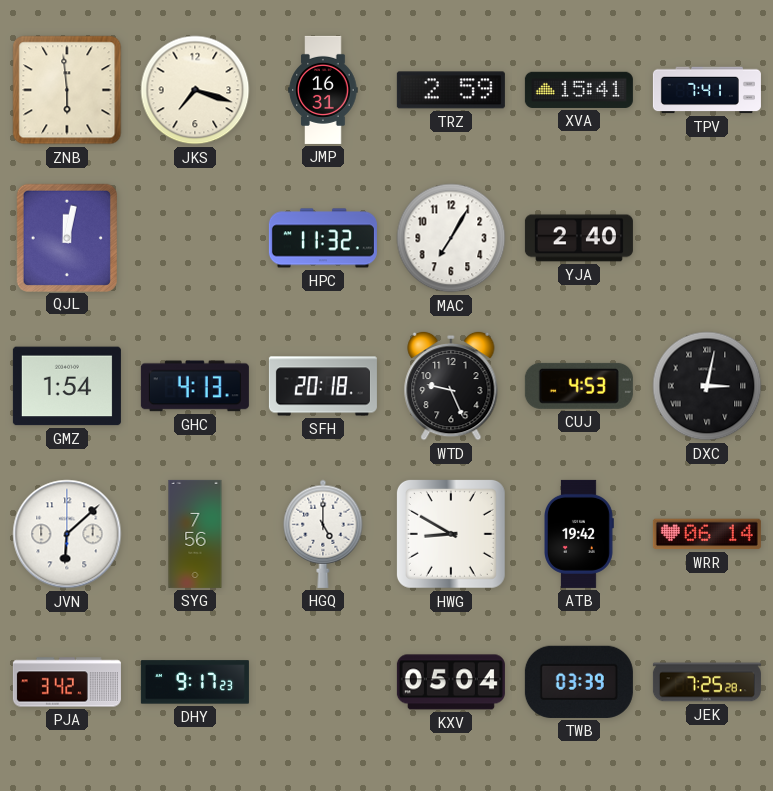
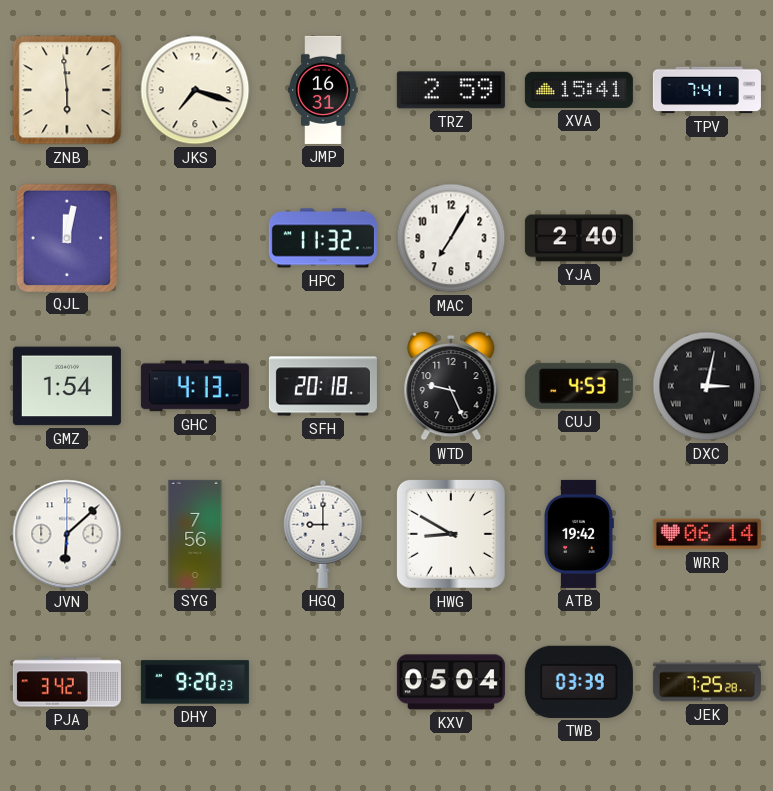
HGQ: 5:00 -> 9:00 (323, 534)
DHY: 9:17 -> 9:20 (195, 682)
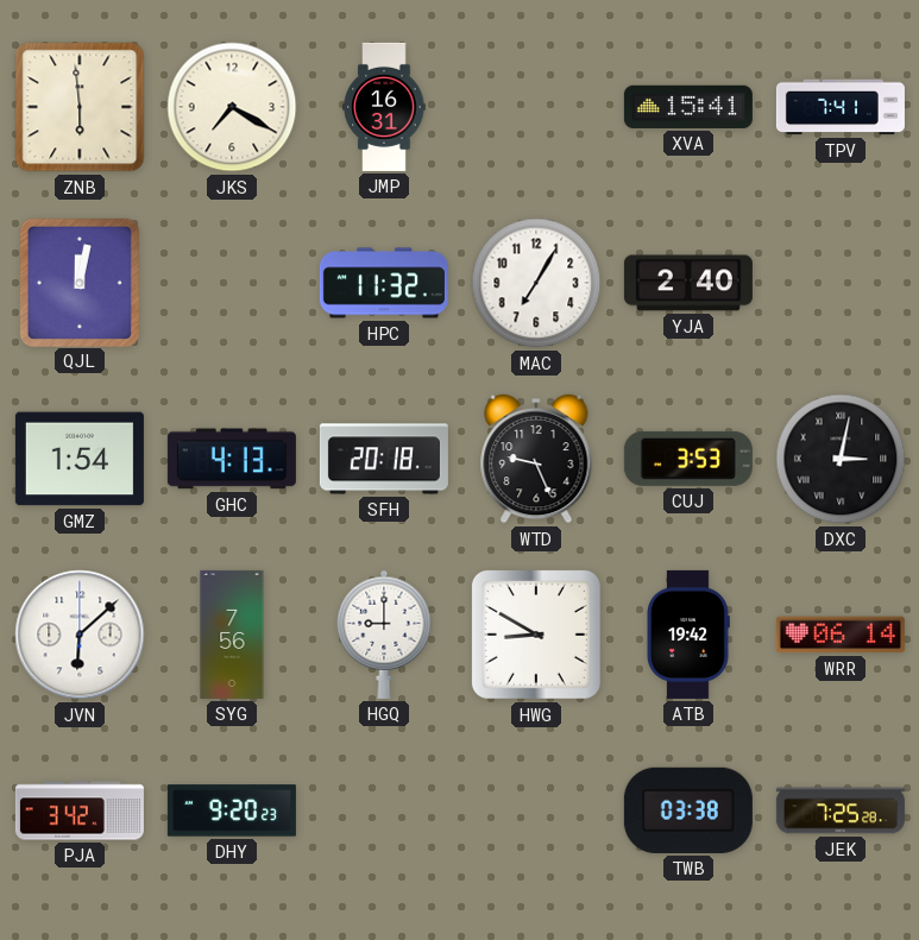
JKS: 7:18 -> 7:20 (232, 107)
TRZ: 2:59 -> none (451, 90)
CUJ: 4:53 -> 3:53 (688, 459)
KXV: 05:04 -> none (451, 682)
TWB: 03:39 -> 03:38 (688, 810)
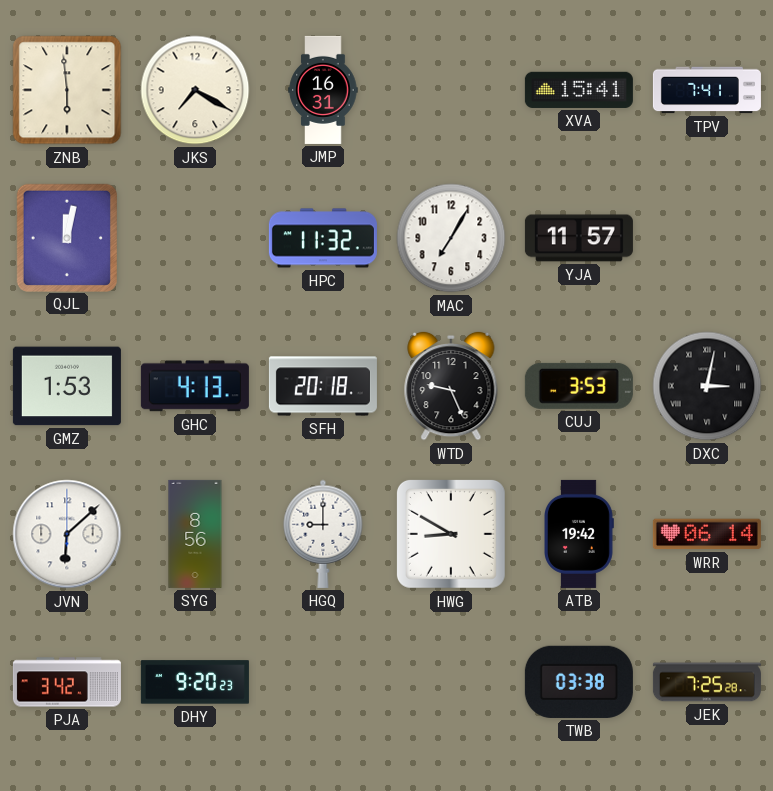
YJA: 2:40 -> 11:57 (579, 238)
GMZ: 1:54 -> 1:53 (67, 386)
SYG: 7:56 -> 8:56 (195, 534)
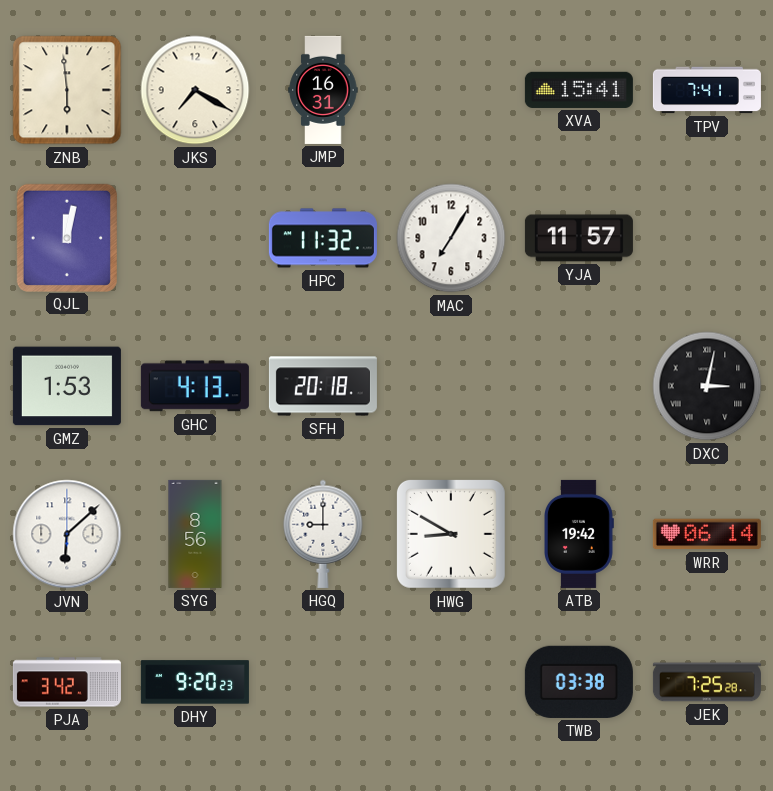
WTD: 9:26 -> none (451, 386)
CUJ: 3:53 -> none (579, 386)
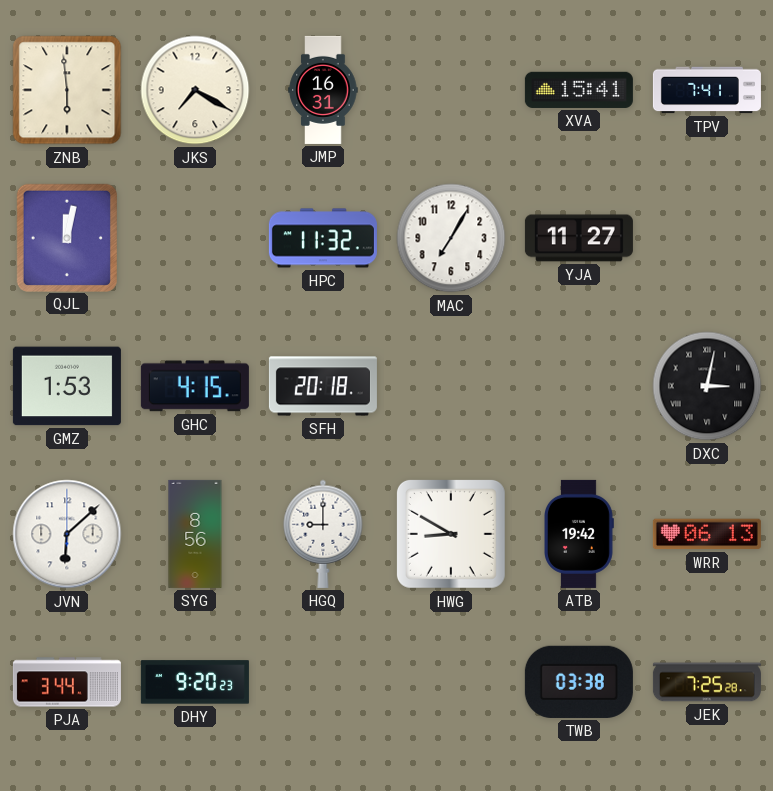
YJA: 11:57 -> 11:27 (579, 238)
GHC: 4:13 -> 4:15 (195, 386)
WRR: 06:14 -> 06:13 (707, 534)
PJA: 3:42 -> 3:44 (67, 682)
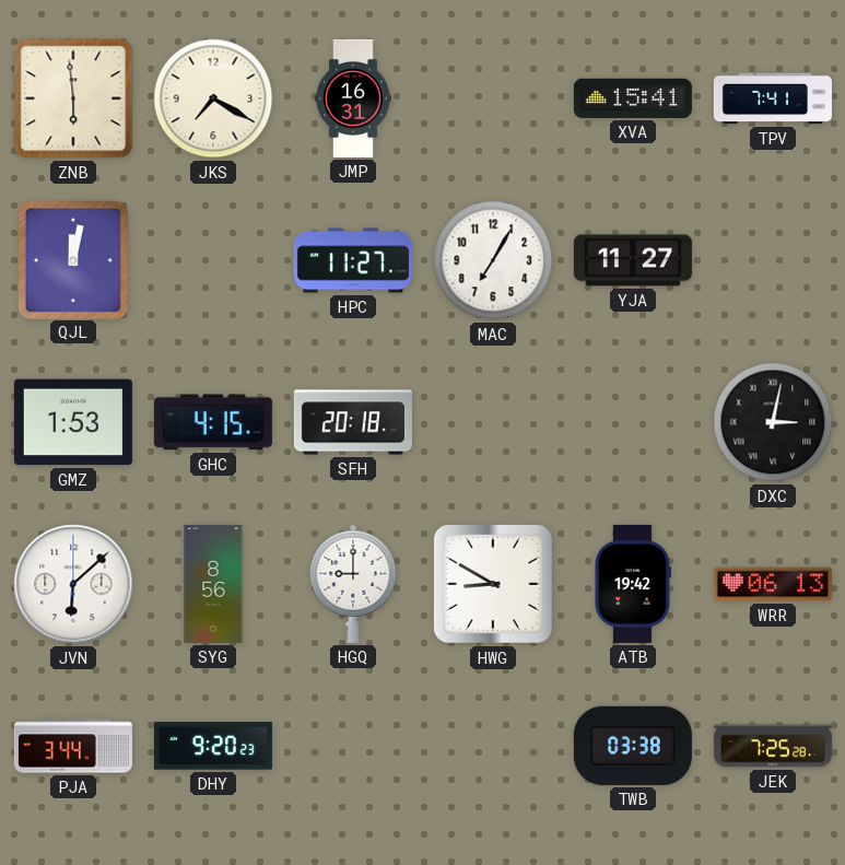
HPC: 11:32 -> 11:27 (353, 260)
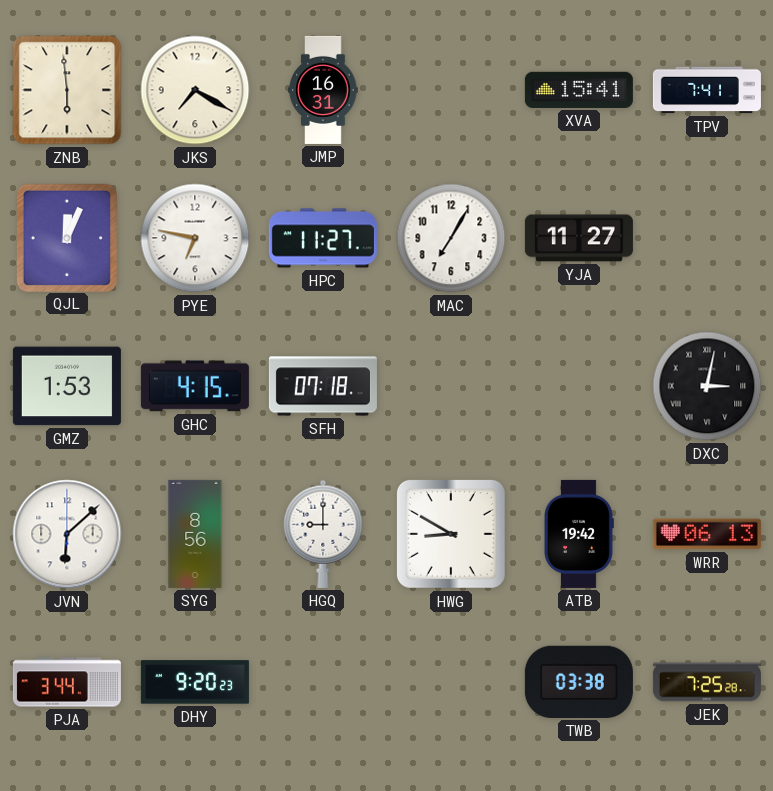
QJL: 12:02 -> 12:04 (66, 237)
PYE: none -> 6:47 (195, 238)
SFH: 20:18 -> 07:18 (323, 386)
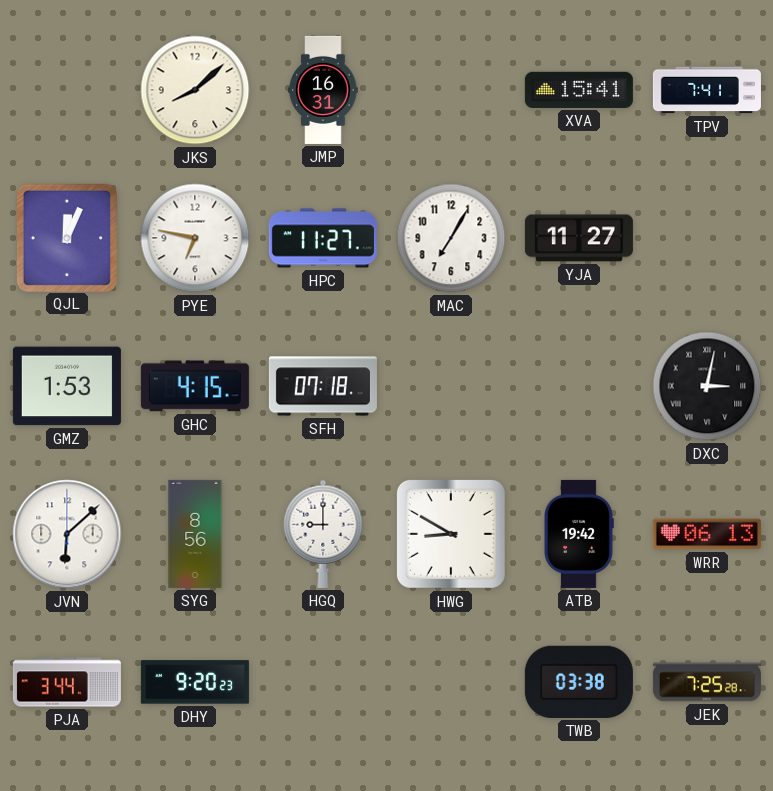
ZNB: 5:59 -> none (67, 90)
JKS: 7:20 -> 8:08 (195, 90)
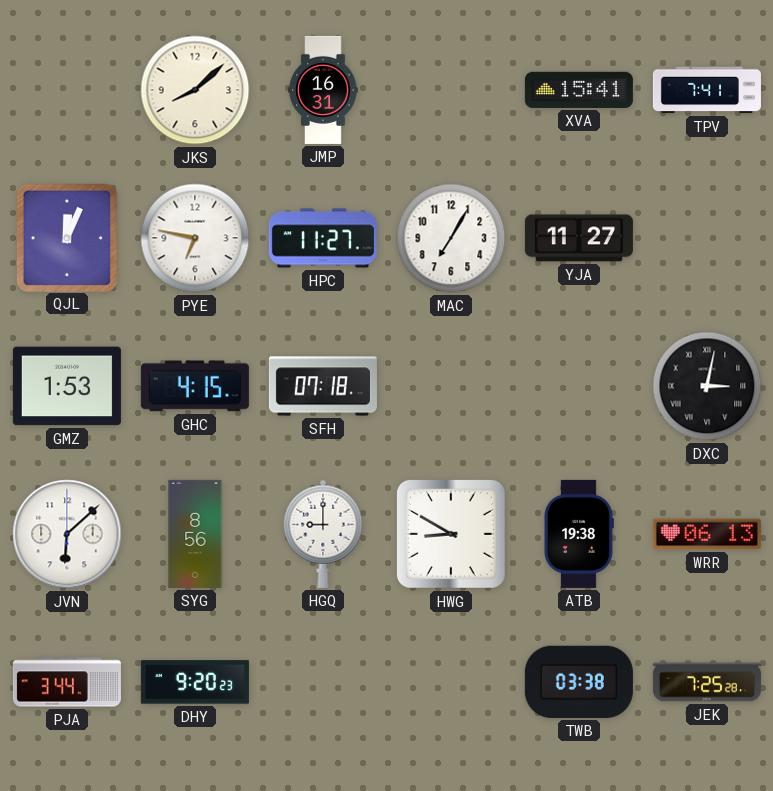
ATB: 19:42 -> 19:38 (579, 534)
